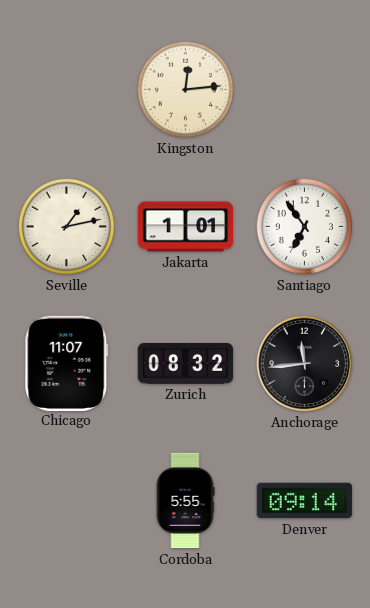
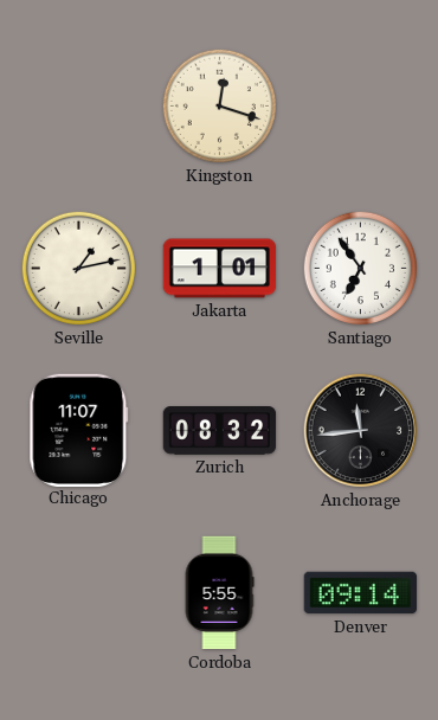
Kingston: 12:14 -> 12:18 (219, 105)
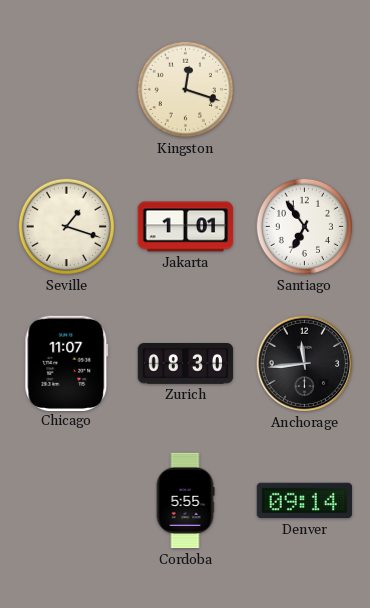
Seville: 1:13 -> 1:18 (66, 226)
Zurich: 08:32 -> 08:30 (186, 364)
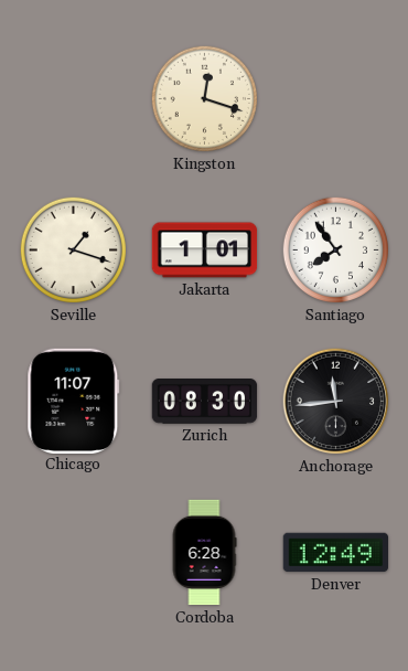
Santiago: 6:54 -> 7:54 (335, 249)
Cordoba: 5:55 -> 6:28 (204, 553)
Denver: 09:14 -> 12:49 (336, 553)
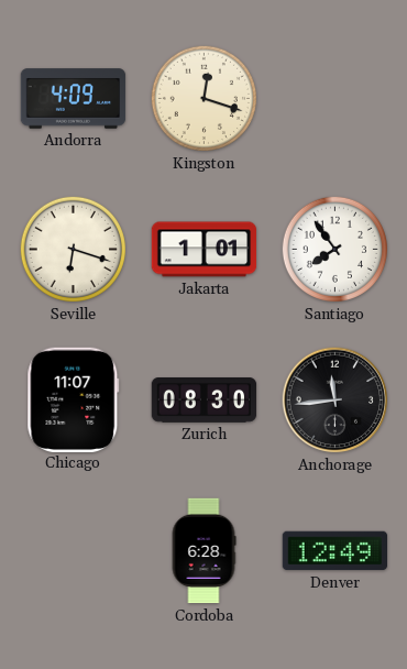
Andorra: none -> 4:09 (74, 99)
Seville: 1:18 -> 6:18 (73, 249)
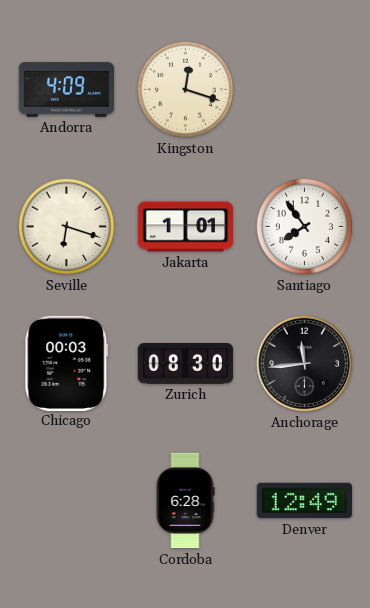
Chicago: 11:07 -> 00:03 (67, 363)
